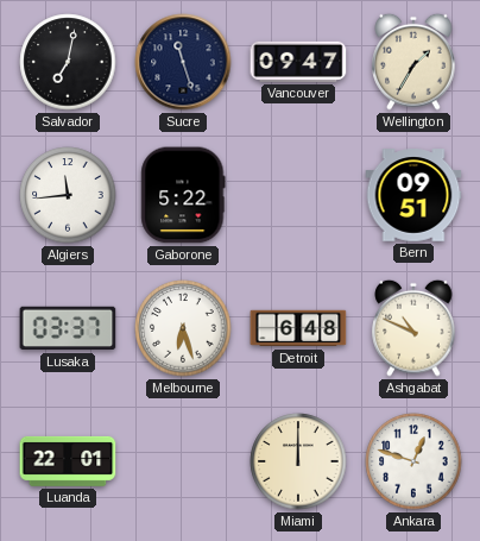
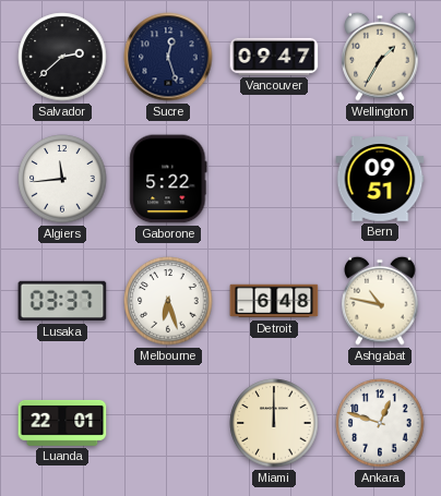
Salvador: 7:02 -> 2:38 (62, 57)
Sucre: 11:27 -> 12:27 (168, 57)
Ashgabat: 10:49 -> 10:47 (380, 301)
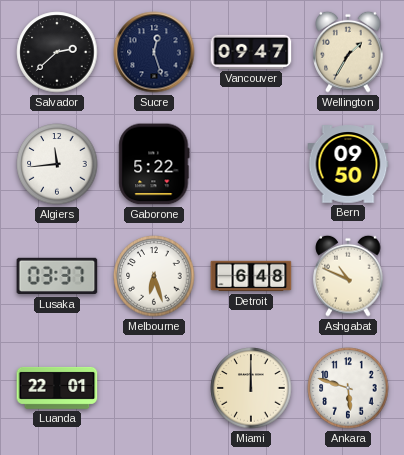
Bern: 09:51 -> 09:50 (348, 164)
Ashgabat: 10:47 -> 10:49 (348, 276)
Ankara: 12:48 -> 5:48 (348, 388)
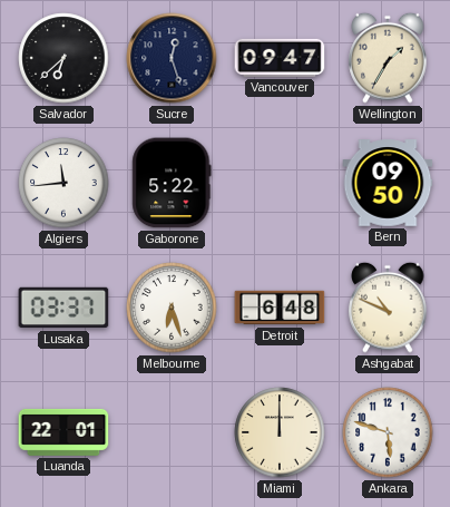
Salvador: 2:38 -> 6:38 (63, 58)
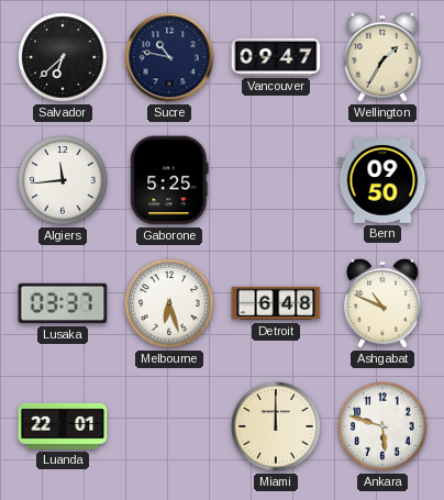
Sucre: 12:27 -> 10:47 (169, 57)
Gaborone: 5:22 -> 5:25 (169, 180)
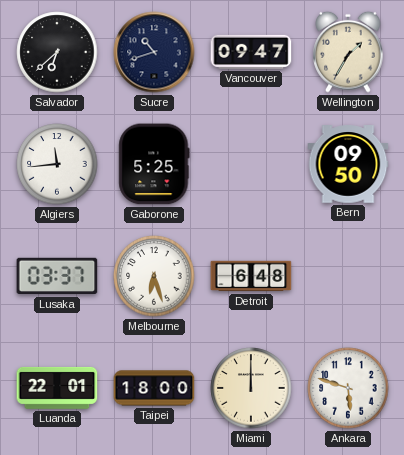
Sucre: 10:47 -> 10:42 (154, 52)
Ashgabat: 10:49 -> none (382, 303)
Taipei: none -> 18:00 (154, 388)
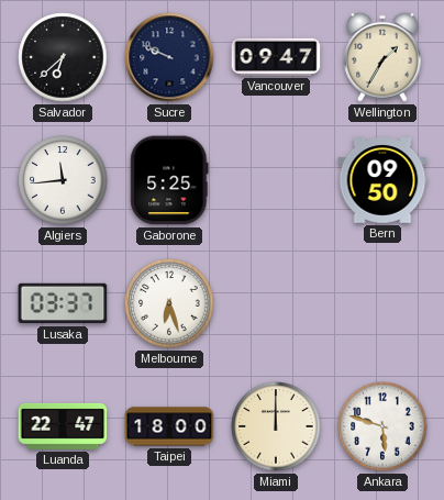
Sucre: 10:42 -> 9:49 (169, 57)
Detroit: 6:48 -> none (251, 276)
Luanda: 22:01 -> 22:47 (63, 426)
